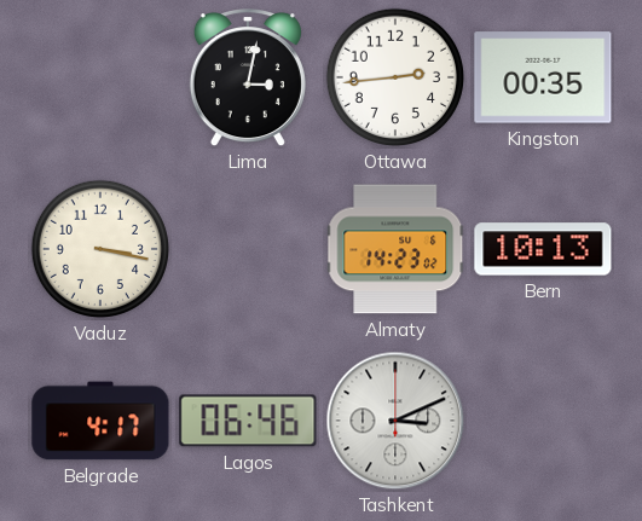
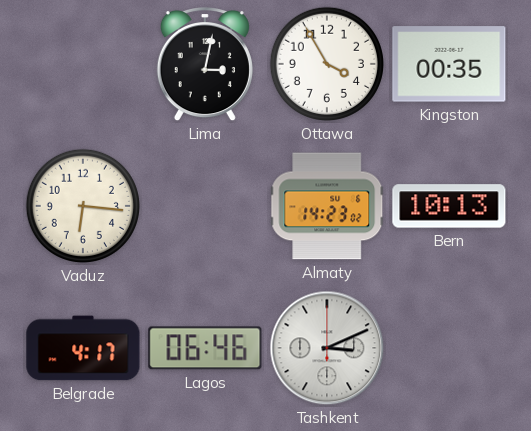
Ottawa: 2:44 -> 3:55 (327, 64)
Vaduz: 3:17 -> 6:16 (83, 206)
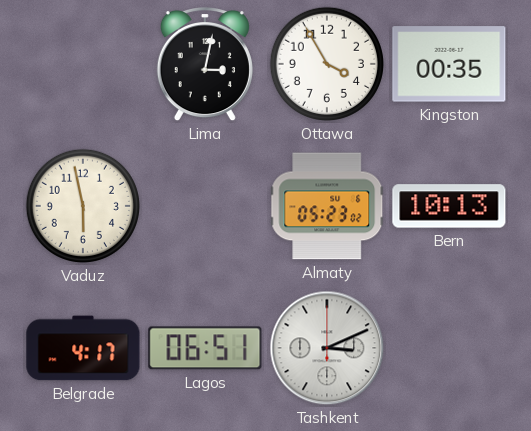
Vaduz: 6:16 -> 5:58 (83, 206)
Almaty: 14:23 -> 05:23 (327, 206)
Lagos: 06:46 -> 06:51 (205, 348)
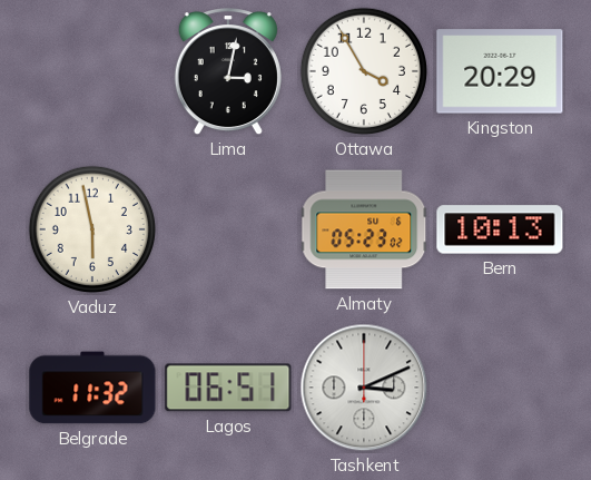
Kingston: 00:35 -> 20:29 (500, 71)
Belgrade: 4:17 -> 11:32 (92, 388)
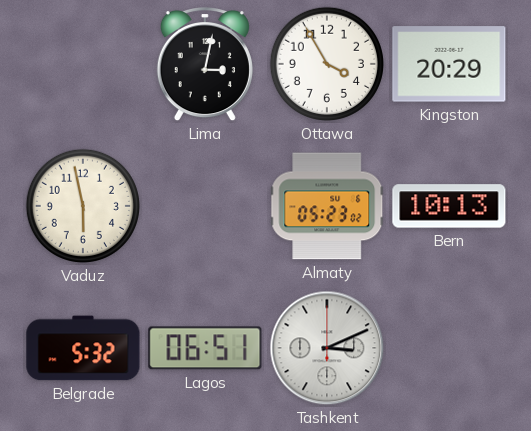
Belgrade: 11:32 -> 5:32 (83, 348)
